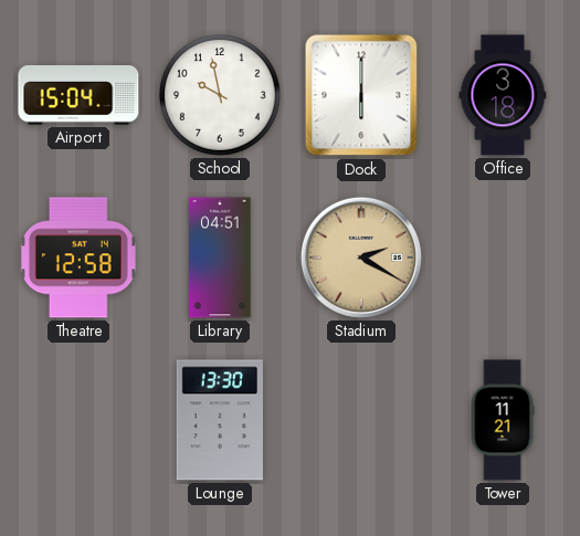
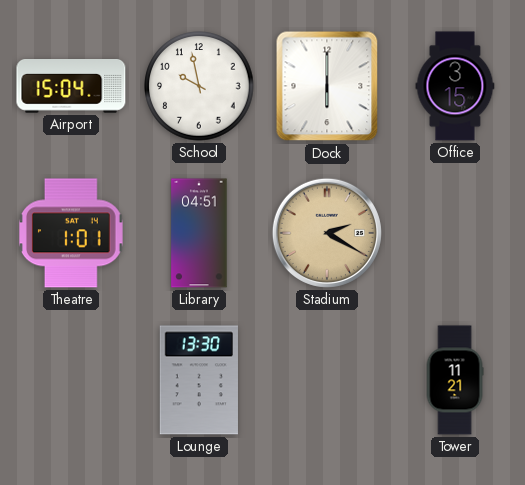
Office: 3:18 -> 3:15 (455, 86)
Theatre: 12:58 -> 1:01 (72, 233)
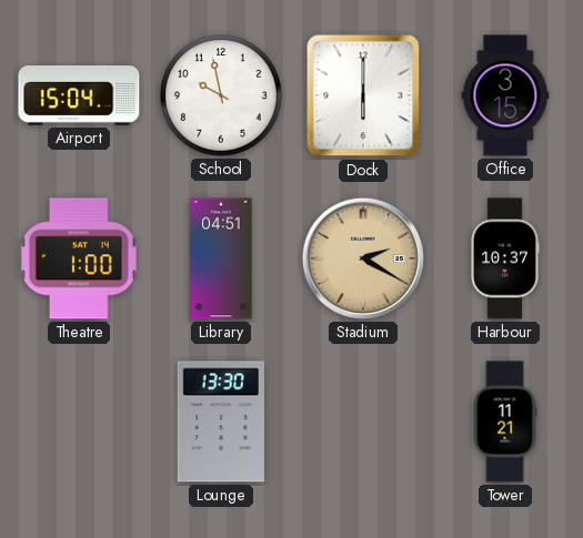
Theatre: 1:01 -> 1:00 (80, 258)
Harbour: none -> 10:37 (505, 258)
